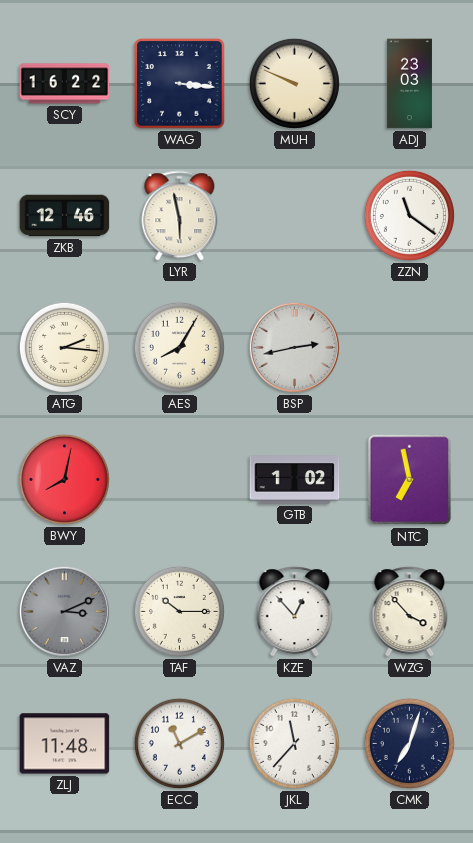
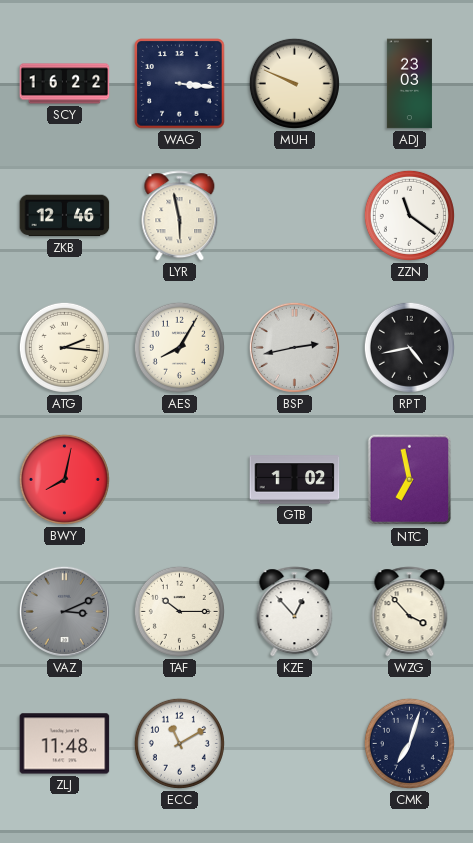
RPT: none -> 4:43 (409, 347)
JKL: 11:37 -> none (294, 743)
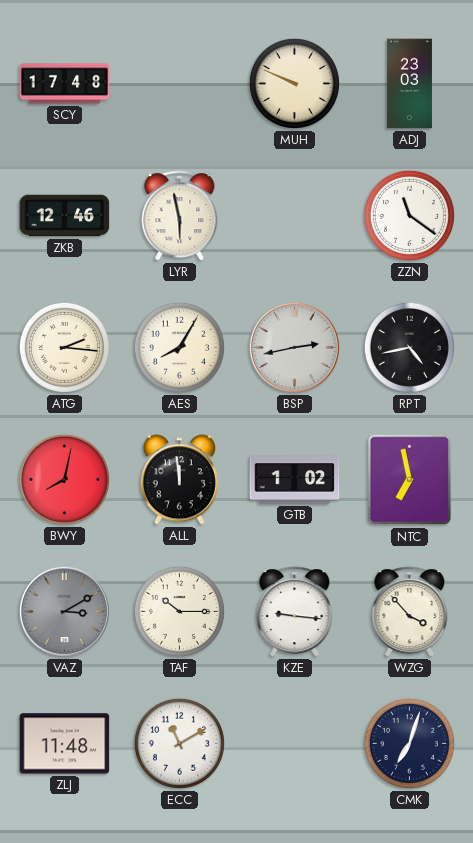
SCY: 16:22 -> 17:48 (65, 84)
WAG: 3:16 -> none (180, 84)
ALL: none -> 11:59 (179, 480)
VAZ: 3:11 -> 3:10 (64, 611)
KZE: 12:53 -> 9:16 (295, 612)
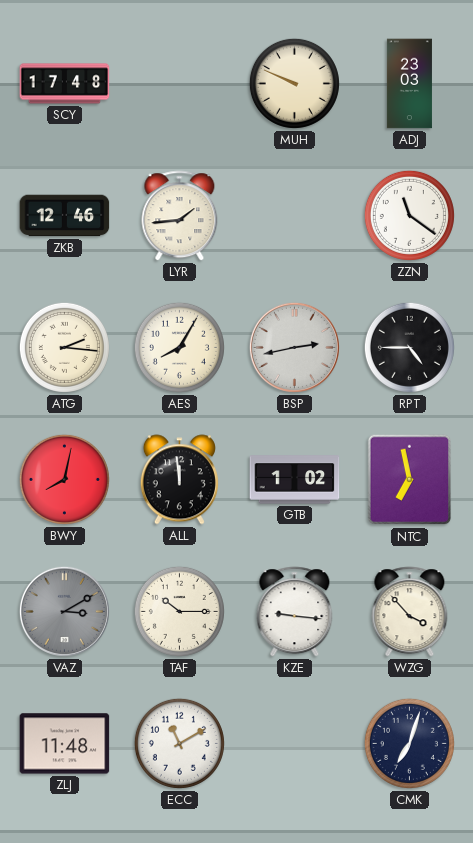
LYR: 5:58 -> 1:44 (180, 216)
RPT: 4:43 -> 4:45 (409, 347)
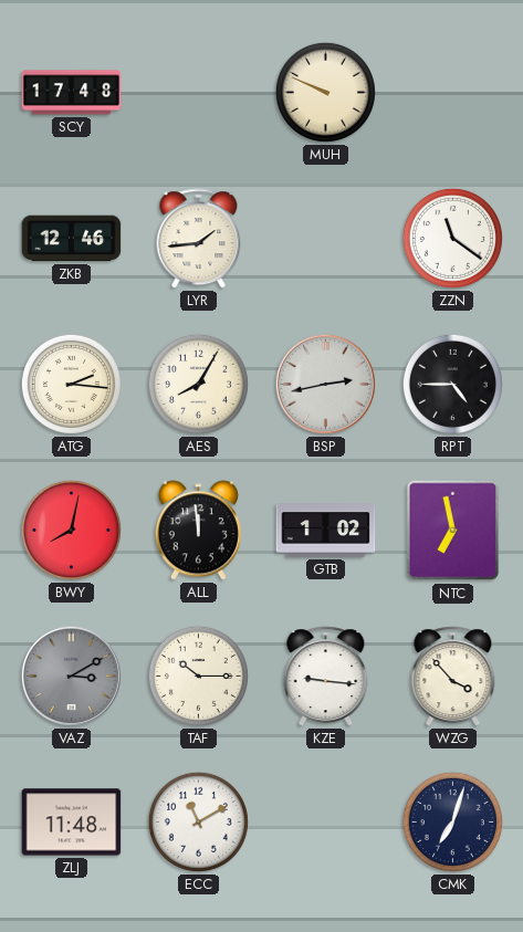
ADJ: 23:03 -> none (409, 84)
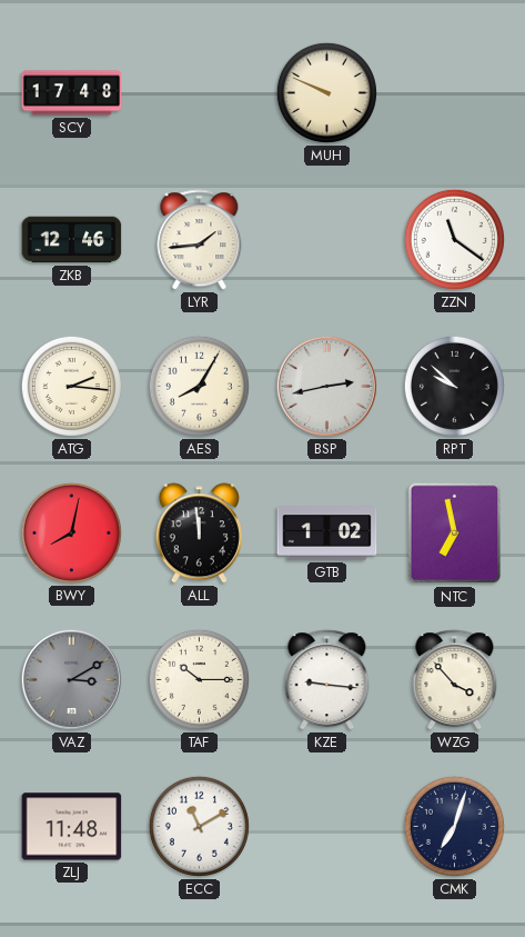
RPT: 4:45 -> 9:52 (454, 386)
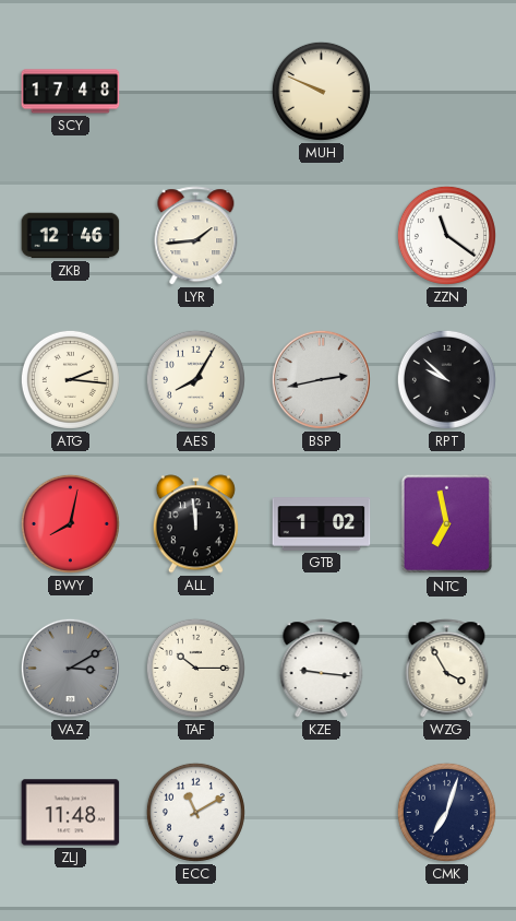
WZG: 3:53 -> 3:55 (447, 669)
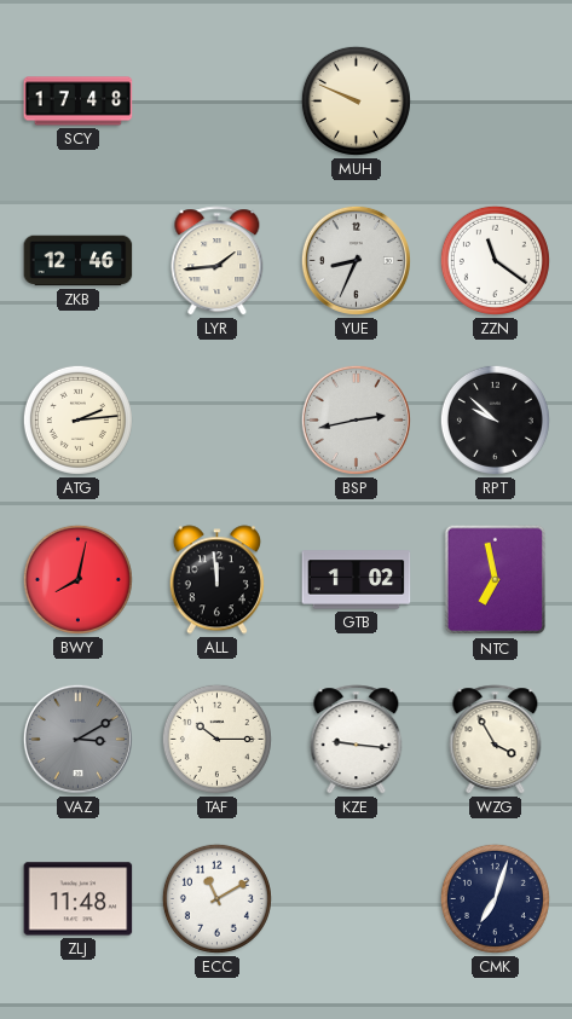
YUE: none -> 8:34 (356, 260)
ATG: 2:16 -> 2:14 (77, 419)
AES: 8:05 -> none (195, 379)
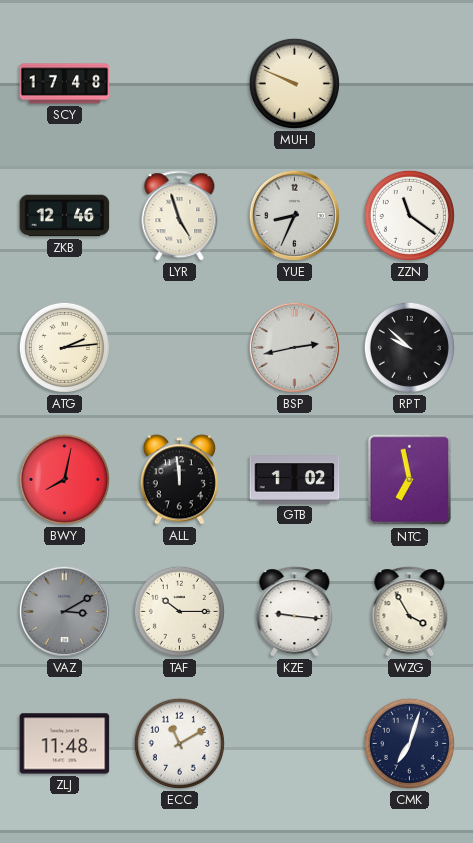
LYR: 1:44 -> 4:57 (180, 216)
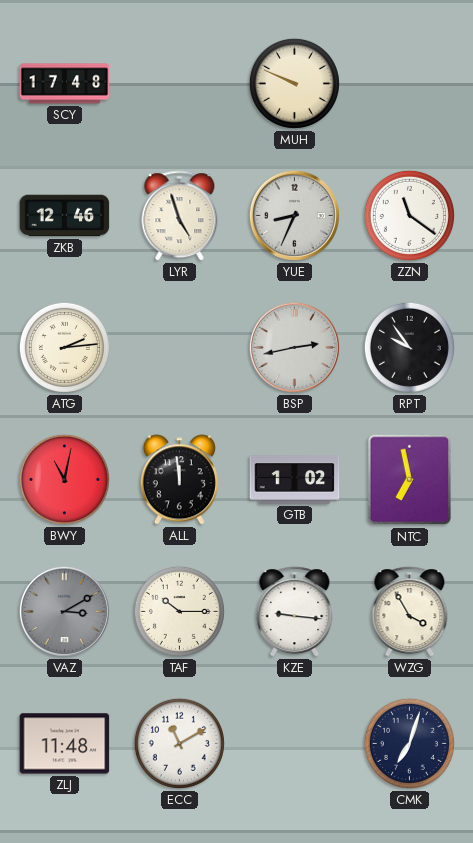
RPT: 9:52 -> 9:54 (409, 347)
BWY: 8:02 -> 11:02 (64, 479)
